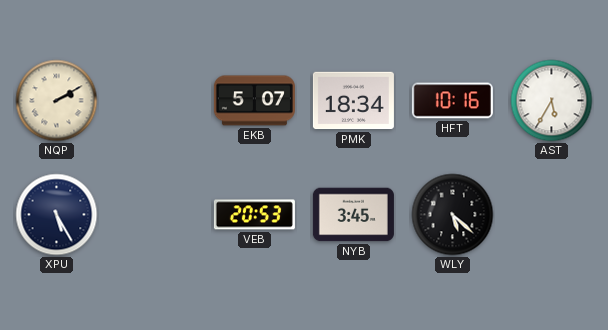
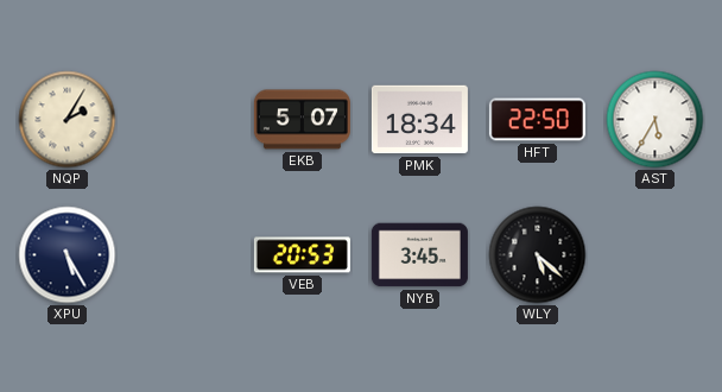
NQP: 2:10 -> 2:05 (68, 120)
HFT: 10:16 -> 22:50 (537, 120)
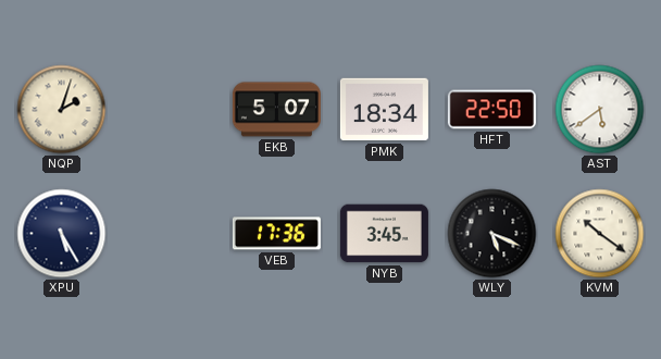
NQP: 2:05 -> 2:03 (62, 110)
AST: 5:35 -> 5:39 (600, 110)
VEB: 20:53 -> 17:36 (276, 234)
WLY: 5:22 -> 5:19 (492, 234)
KVM: none -> 10:21 (600, 234)
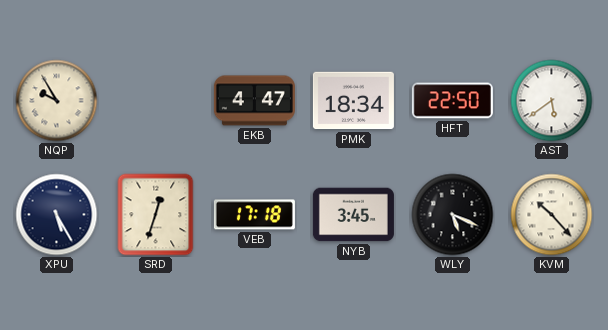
NQP: 2:03 -> 9:55 (57, 101)
EKB: 5:07 -> 4:47 (254, 101)
SRD: none -> 12:33 (156, 215)
VEB: 17:36 -> 17:18 (254, 215)
KVM: 10:21 -> 10:23 (552, 215)
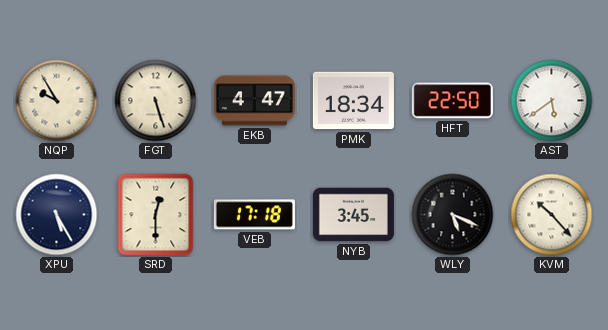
FGT: none -> 5:27 (156, 101)
SRD: 12:33 -> 12:30 (156, 215)
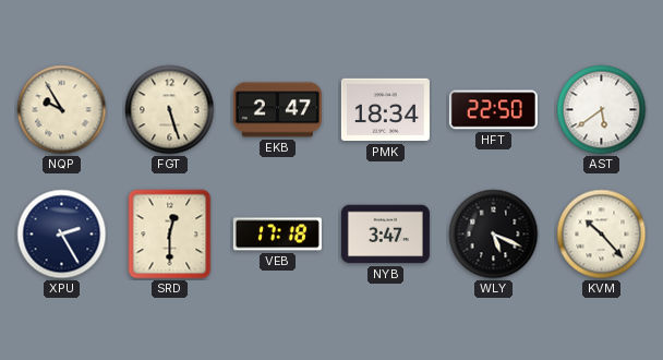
EKB: 4:47 -> 2:47 (277, 110)
XPU: 5:25 -> 2:25 (62, 235)
NYB: 3:45 -> 3:47 (385, 235)
